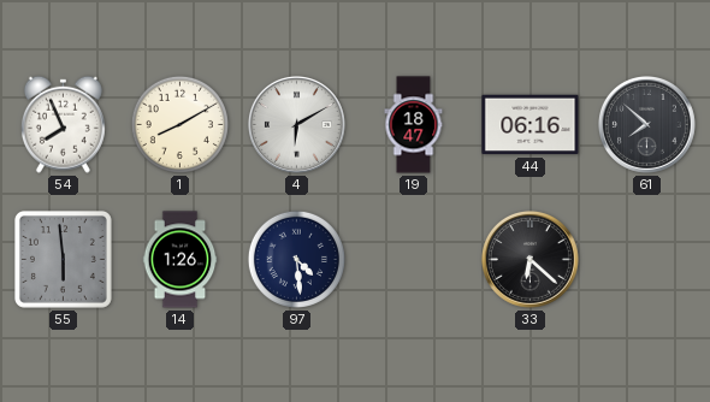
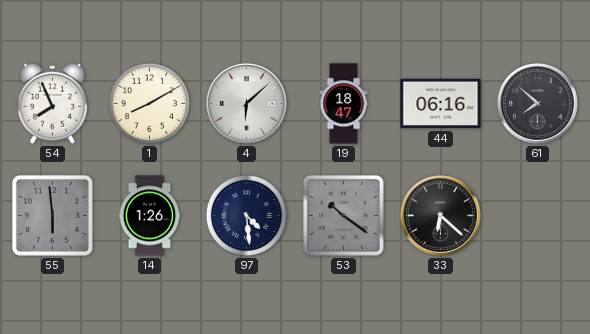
4: 6:10 -> 6:08 (246, 103)
53: none -> 10:21 (343, 215)
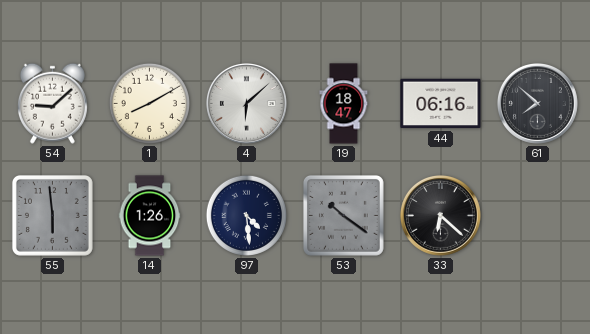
54: 7:56 -> 9:08 (52, 103)
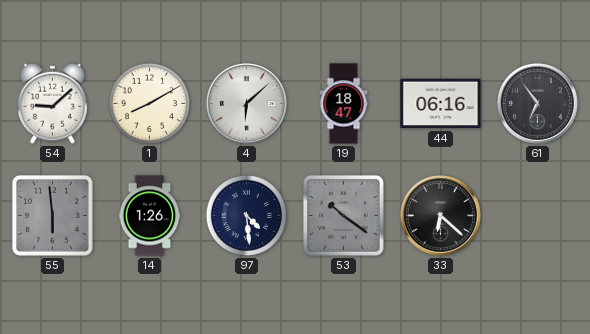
61: 7:52 -> 6:54 (537, 103)
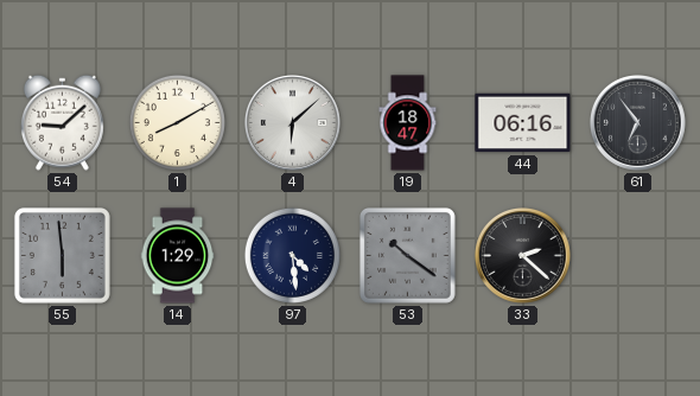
14: 1:26 -> 1:29 (178, 256)
33: 6:22 -> 2:22 (522, 255)
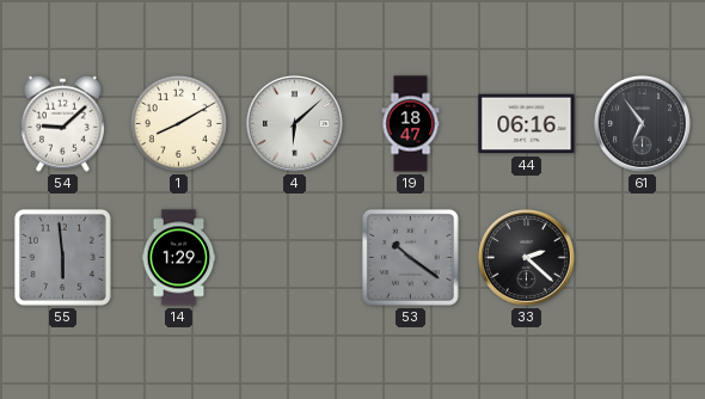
97: 4:29 -> none (292, 255)
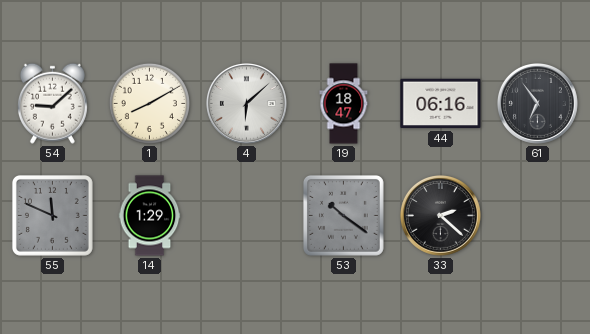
55: 5:59 -> 11:49 (52, 215)
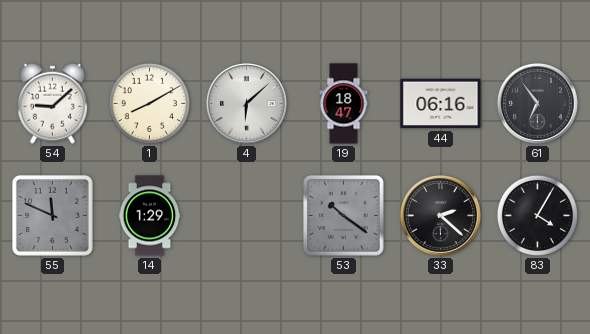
83: none -> 4:05 (537, 215)
